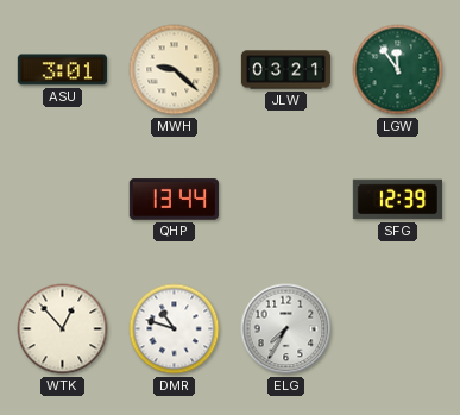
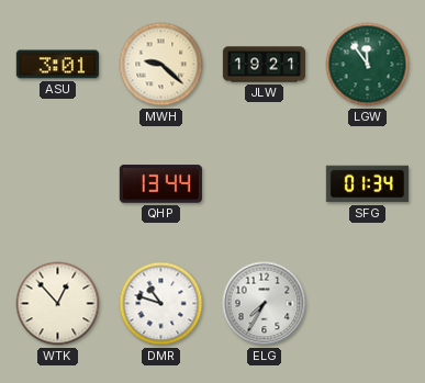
JLW: 03:21 -> 19:21 (265, 65)
SFG: 12:39 -> 01:34 (367, 184)
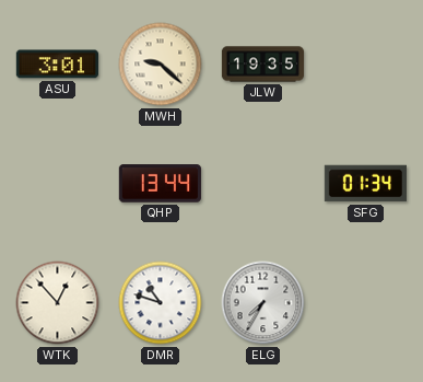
JLW: 19:21 -> 19:35 (263, 65)
LGW: 11:54 -> none (368, 65)
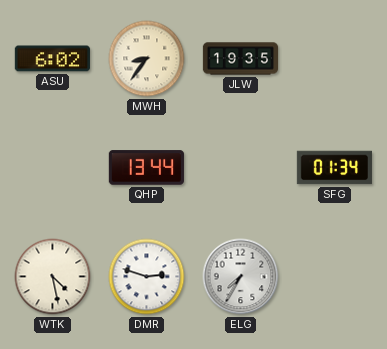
ASU: 3:01 -> 6:02 (52, 59)
MWH: 9:22 -> 8:36 (147, 59)
WTK: 12:53 -> 4:28 (53, 277)
DMR: 10:48 -> 2:48 (147, 277)
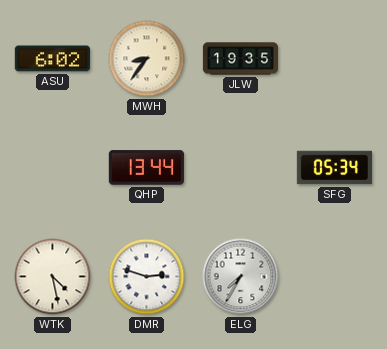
SFG: 01:34 -> 05:34 (334, 168)
